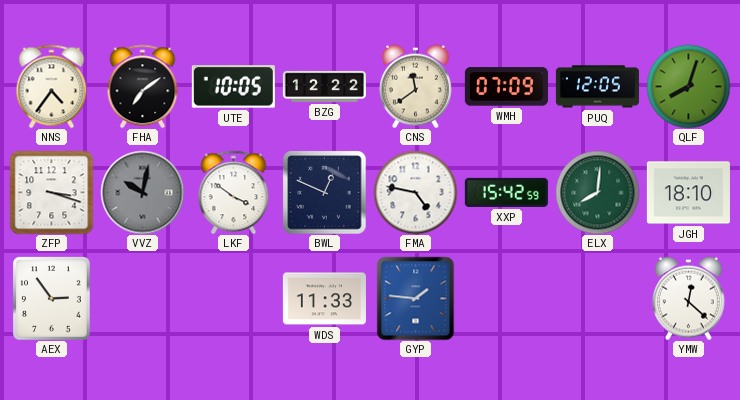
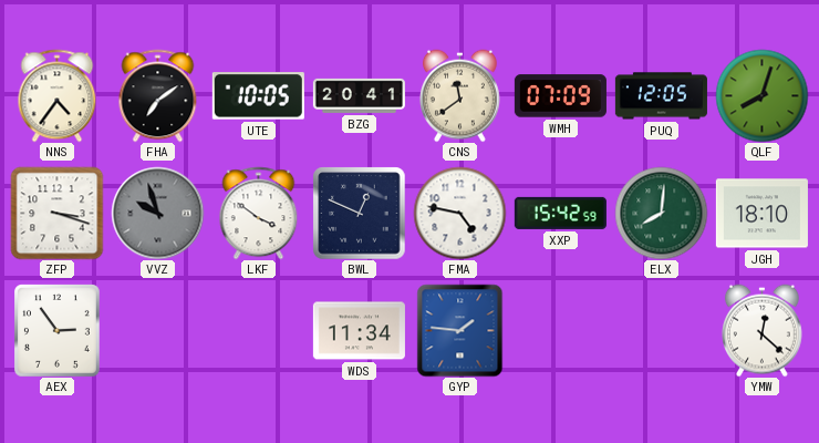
BZG: 12:22 -> 20:41 (359, 95)
VVZ: 10:02 -> 9:57 (157, 213)
WDS: 11:33 -> 11:34 (359, 331)
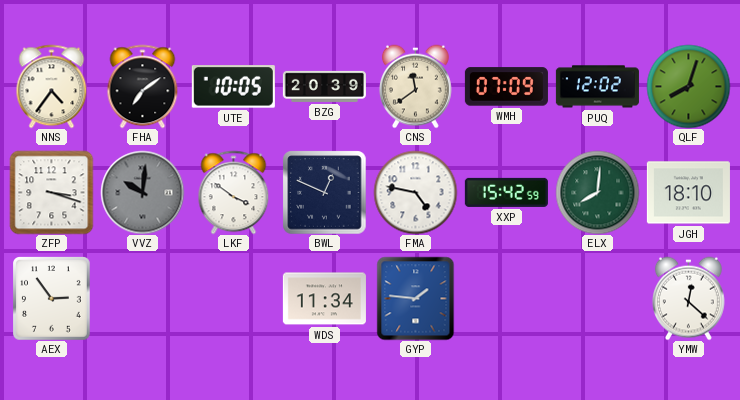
BZG: 20:41 -> 20:39 (324, 86)
PUQ: 12:05 -> 12:02 (597, 87)
VVZ: 9:57 -> 10:01 (142, 192)
